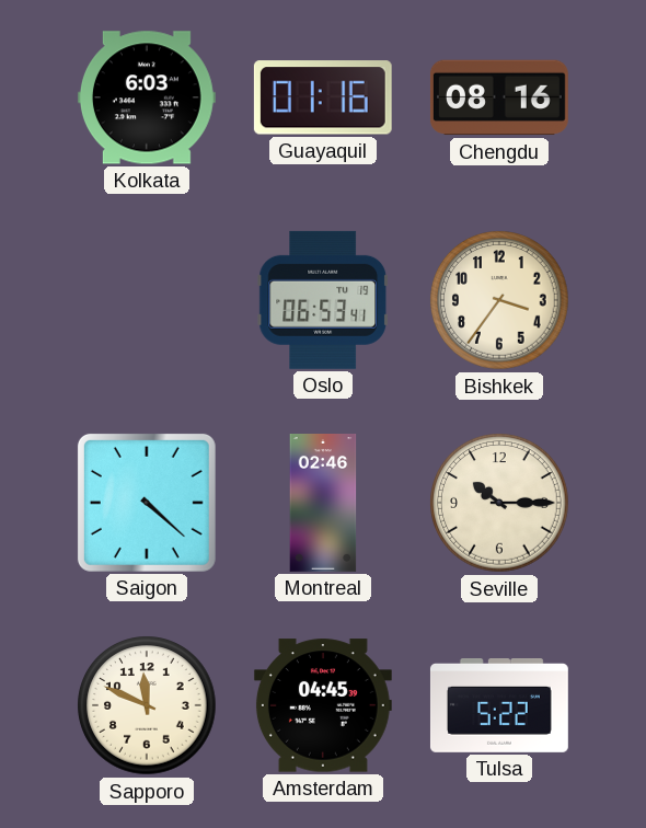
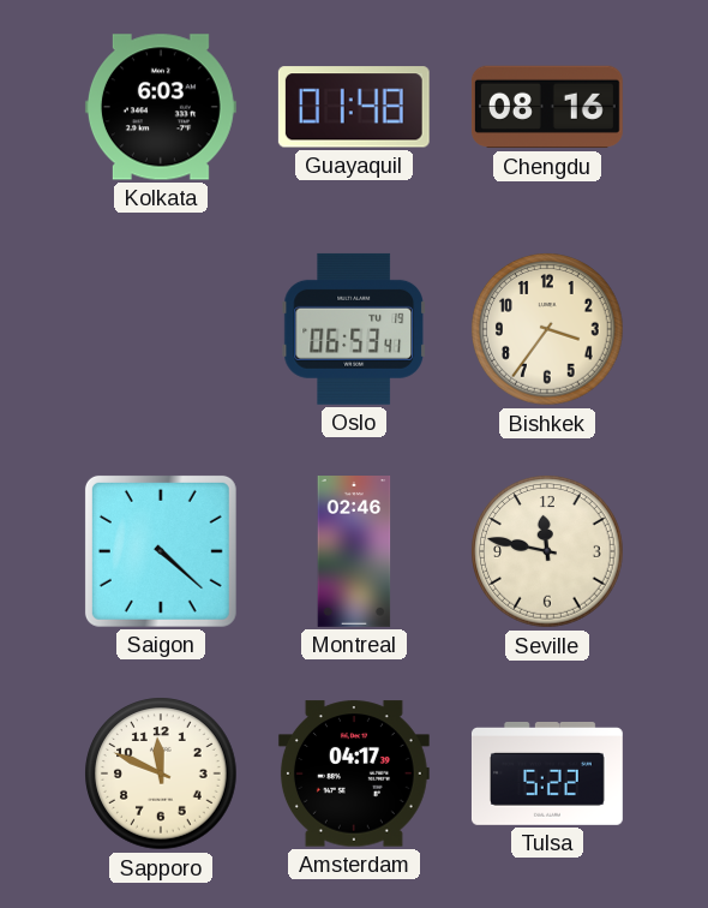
Guayaquil: 01:16 -> 01:48 (354, 107)
Seville: 10:15 -> 11:47 (547, 551)
Amsterdam: 04:45 -> 04:17 (354, 773)
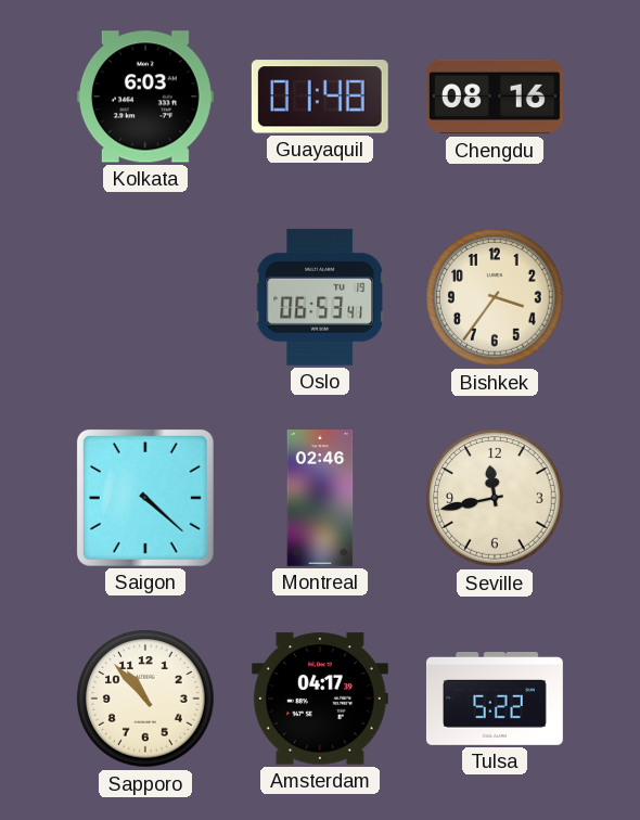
Seville: 11:47 -> 11:43 (495, 498)
Sapporo: 11:49 -> 10:53 (145, 699)
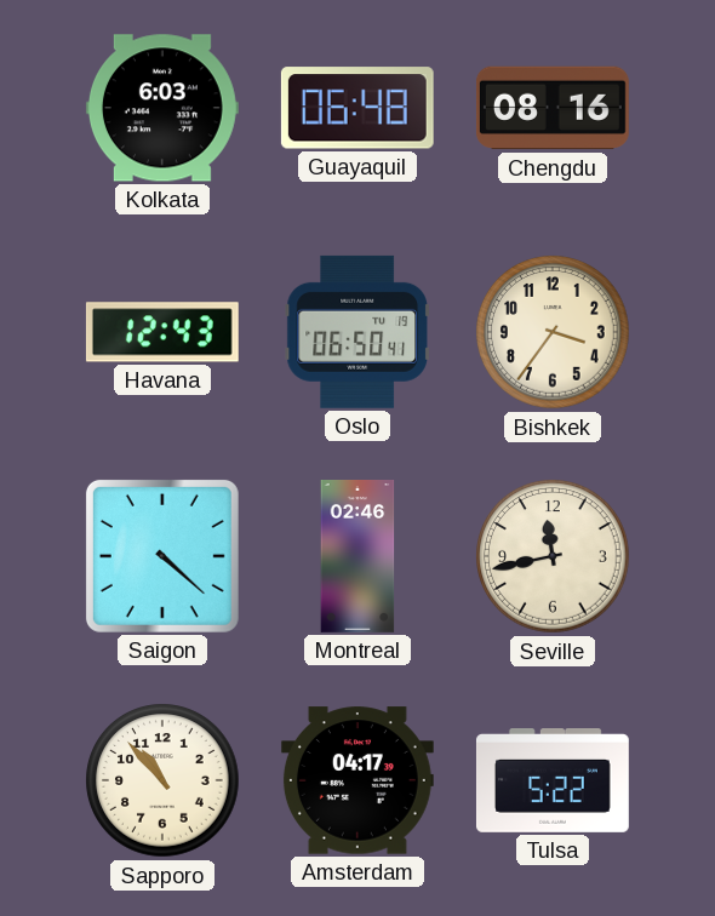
Guayaquil: 01:48 -> 06:48 (358, 108)
Havana: none -> 12:43 (162, 332)
Oslo: 06:53 -> 06:50 (356, 332)
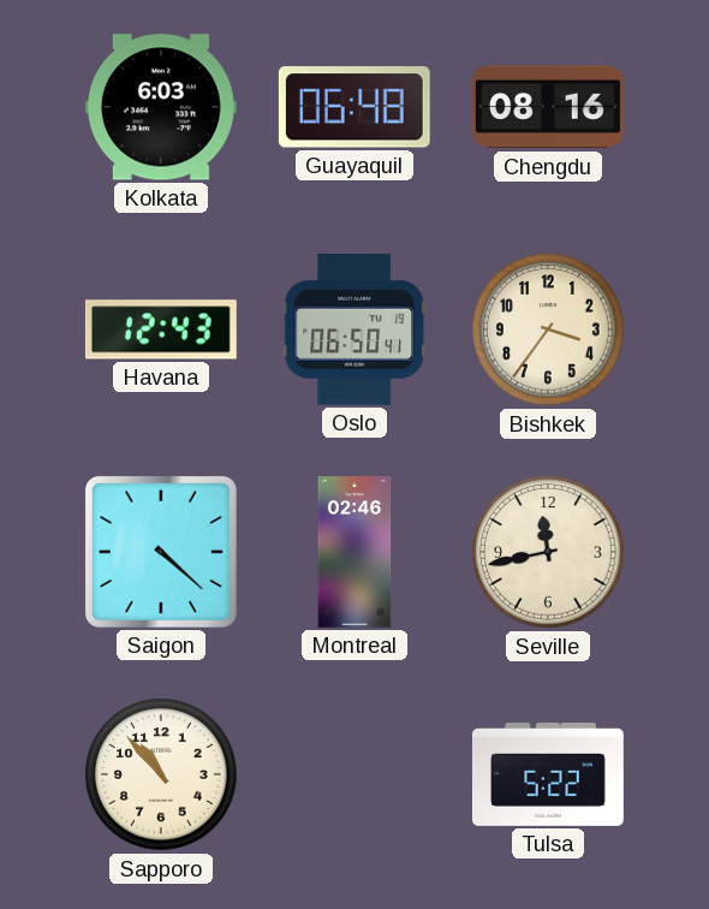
Amsterdam: 04:17 -> none (358, 780)
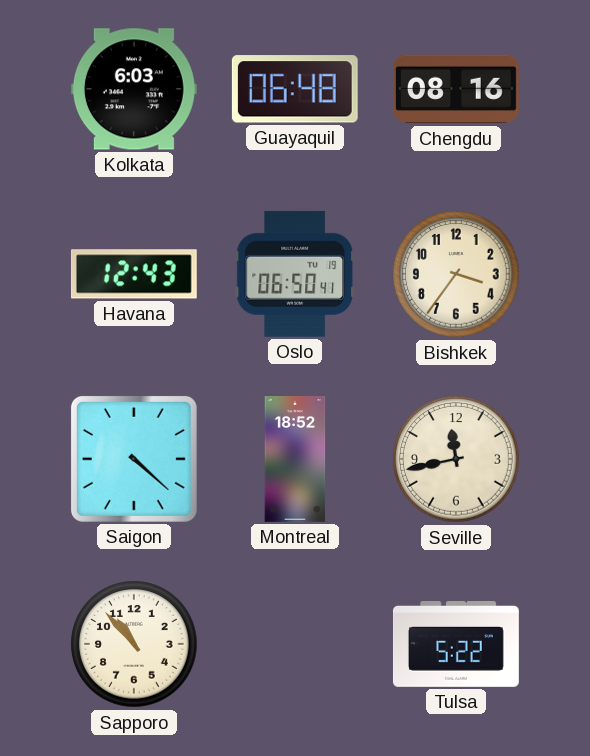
Montreal: 02:46 -> 18:52 (295, 460)
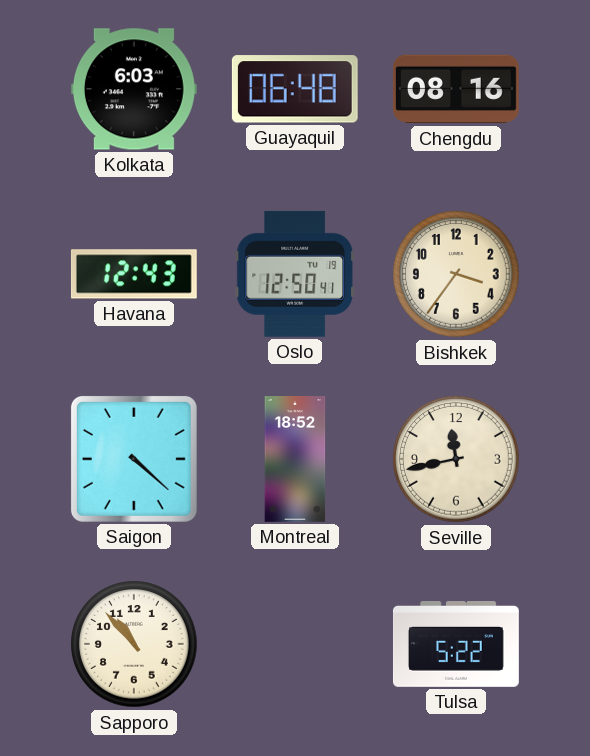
Oslo: 06:50 -> 12:50 (294, 274)
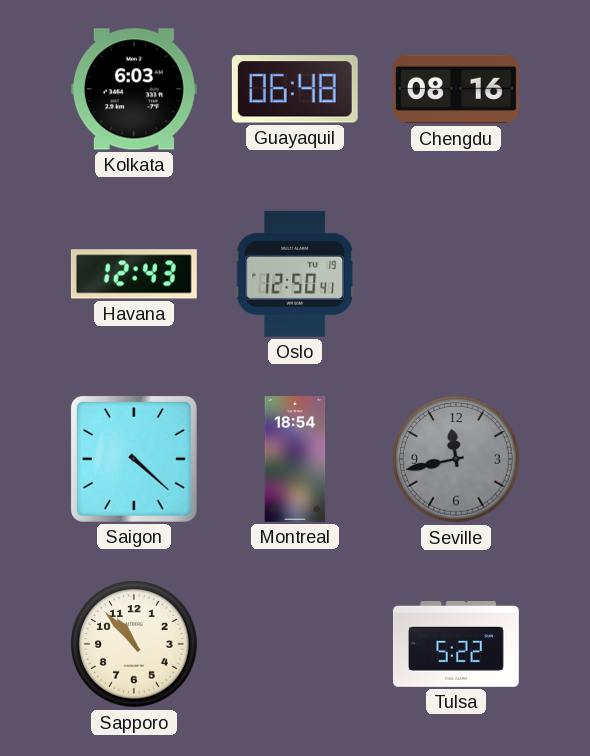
Bishkek: 3:36 -> none (456, 274)
Montreal: 18:52 -> 18:54 (295, 460)
Seville dial: cream -> grey (456, 459)
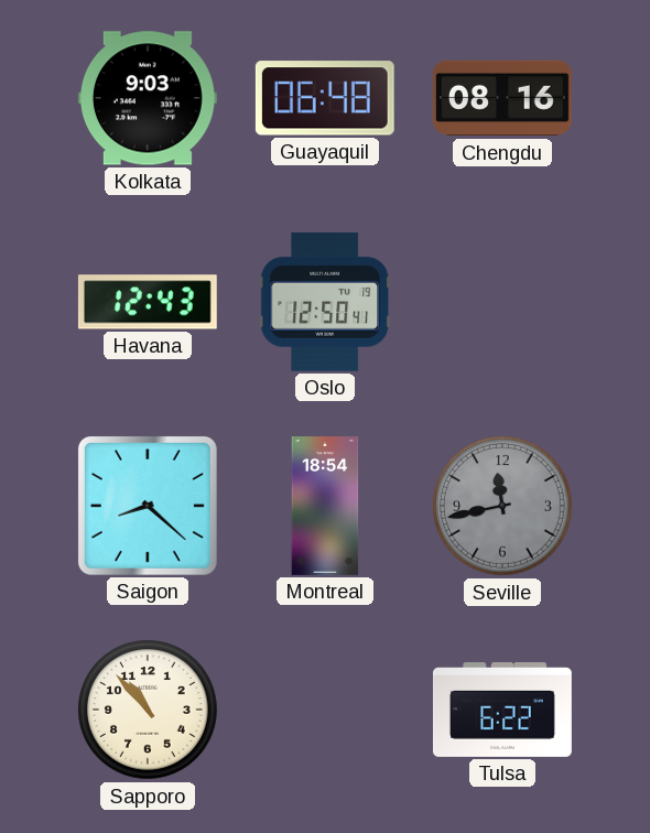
Kolkata: 6:03 -> 9:03 (148, 98)
Saigon: 4:22 -> 8:22 (148, 506)
Tulsa: 5:22 -> 6:22 (502, 711)
